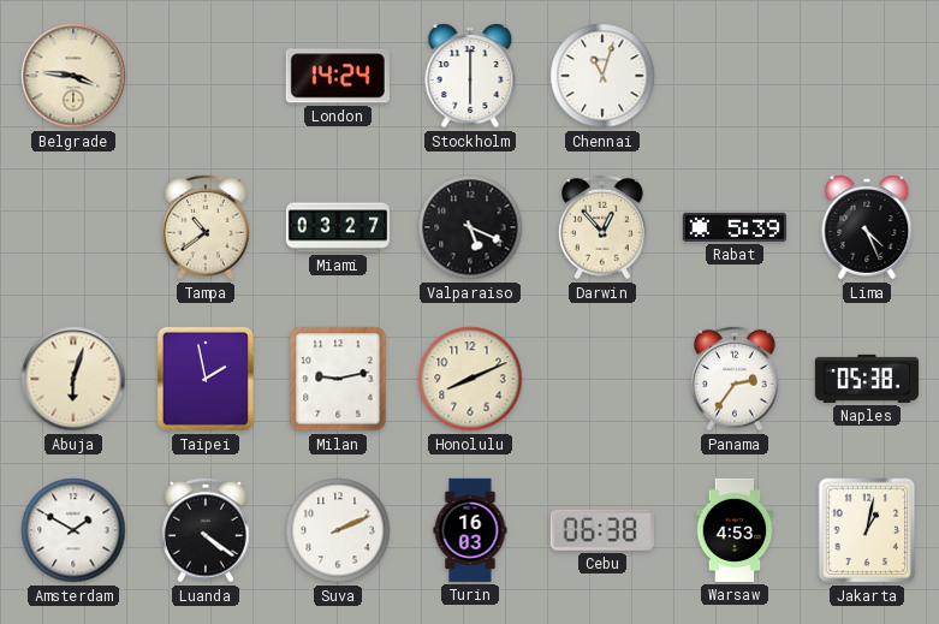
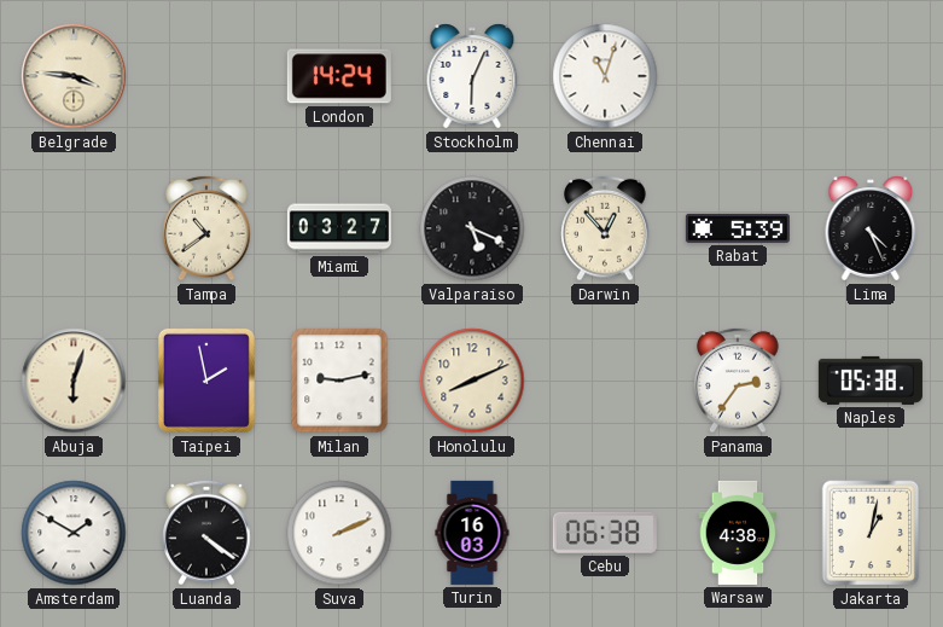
Stockholm: 6:00 -> 6:04 (472, 76)
Warsaw: 4:53 -> 4:38 (738, 533)
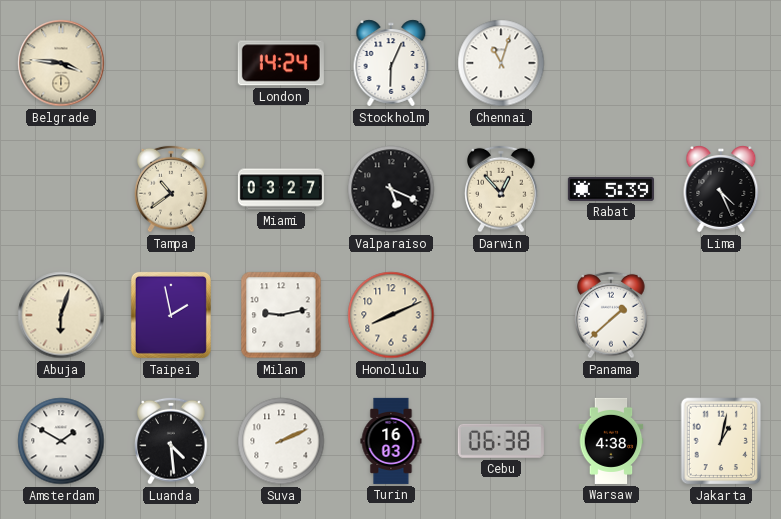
Panama: 2:36 -> 1:38 (611, 315)
Naples: 05:38 -> none (871, 381)
Luanda: 4:21 -> 4:29 (171, 441)
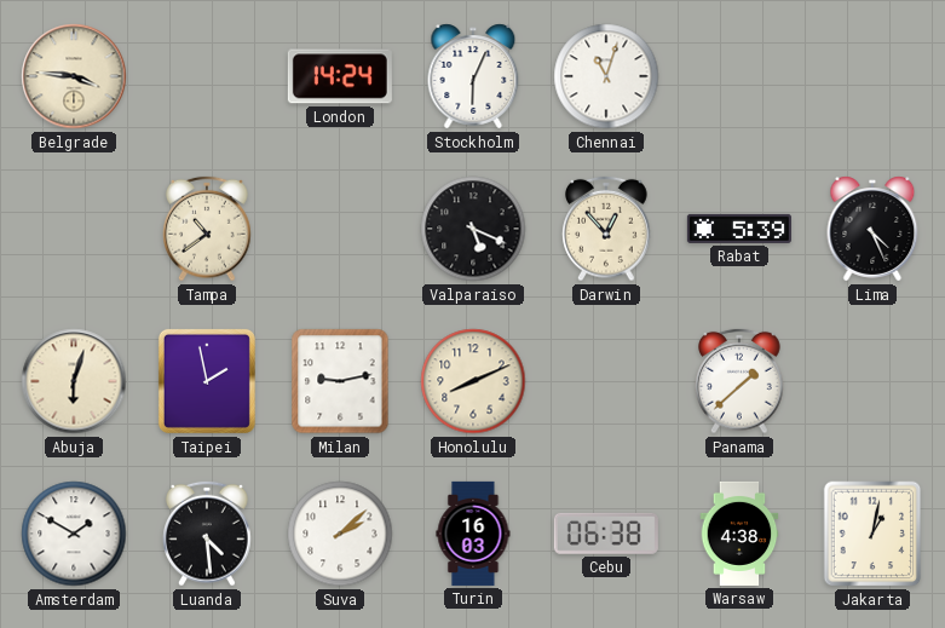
Miami: 03:27 -> none (281, 189)
Suva: 2:11 -> 2:08 (340, 534)
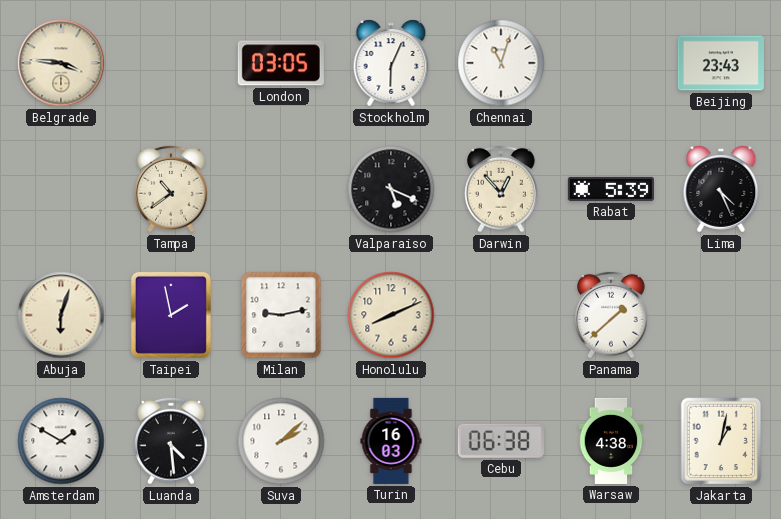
London: 14:24 -> 03:05 (281, 63)
Beijing: none -> 23:43 (721, 63)
